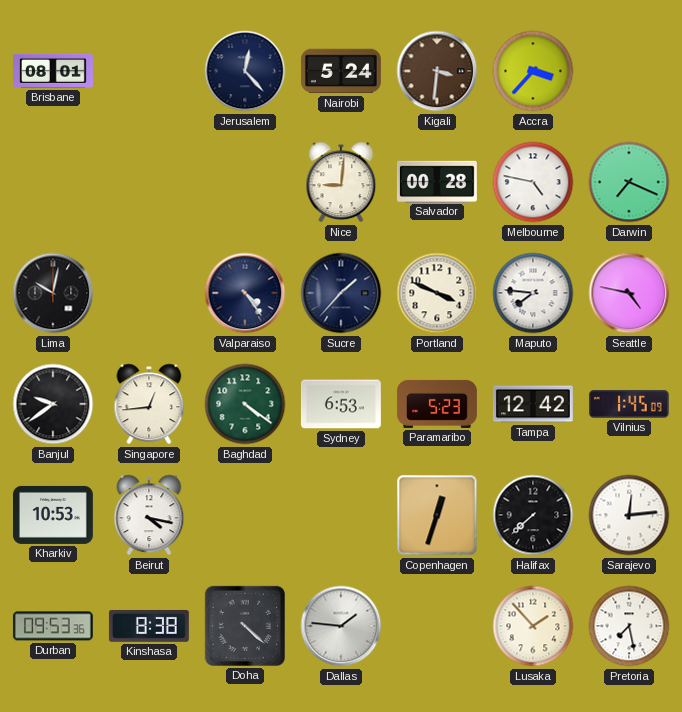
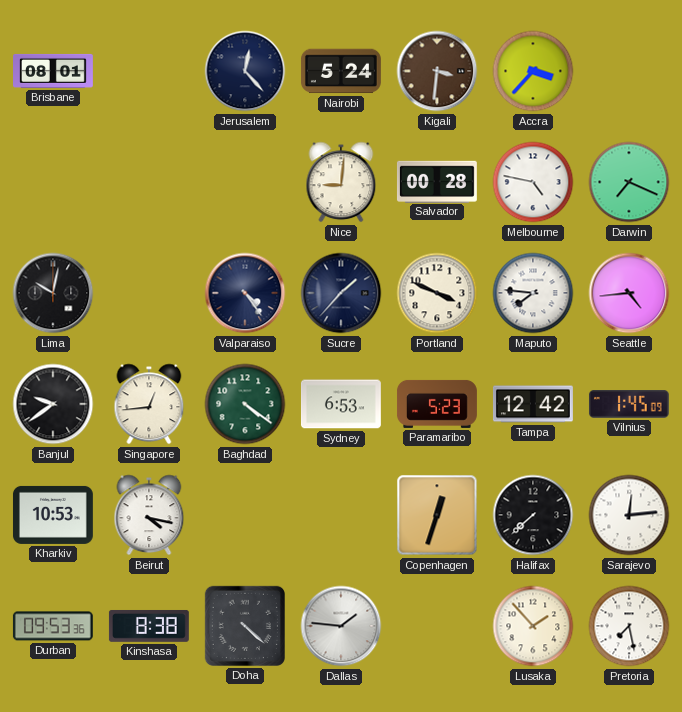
Seattle: 4:47 -> 4:44 (629, 293)
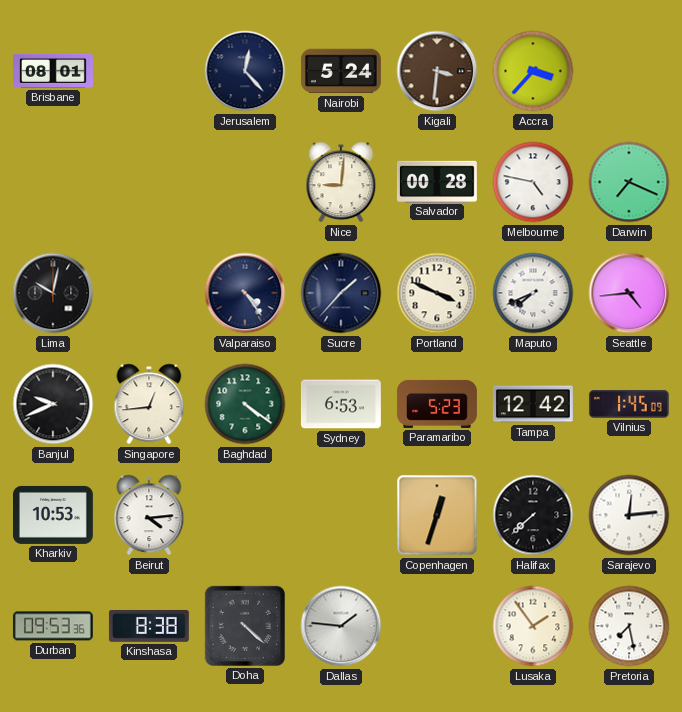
Maputo: 7:46 -> 7:41 (533, 293)
Banjul: 9:39 -> 9:41 (53, 404)
Beirut: 4:17 -> 4:14 (149, 515)
Lusaka: 1:53 -> 1:54 (533, 626)
